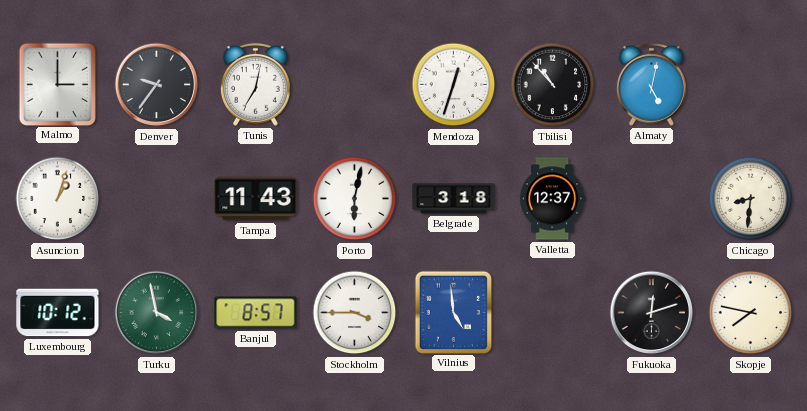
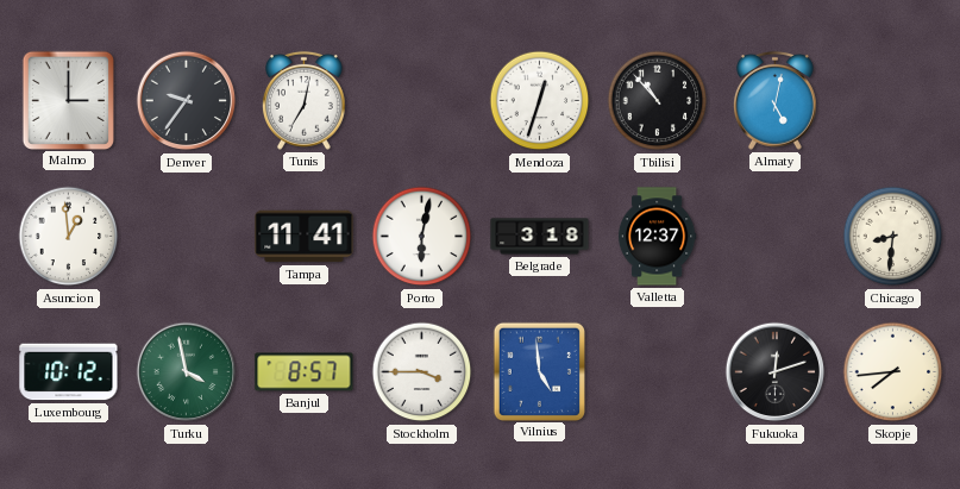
Asuncion: 1:03 -> 12:59 (69, 237)
Tampa: 11:43 -> 11:41 (305, 237)
Skopje: 7:47 -> 7:44 (893, 372)
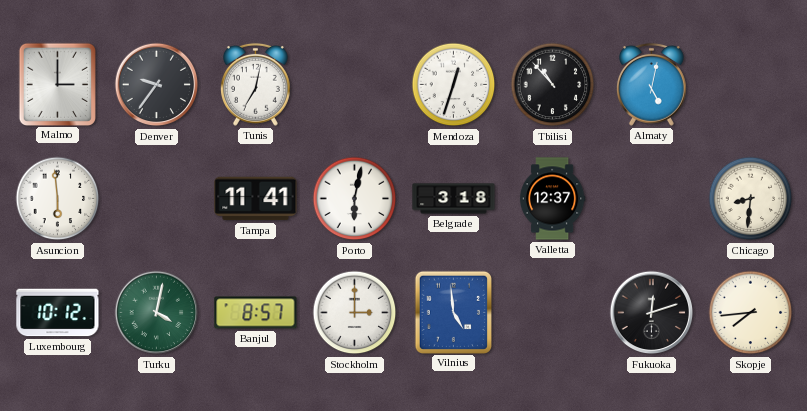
Asuncion: 12:59 -> 5:59 (58, 199)
Turku: 3:58 -> 4:02 (157, 313)
Stockholm: 3:45 -> 3:00 (355, 313)
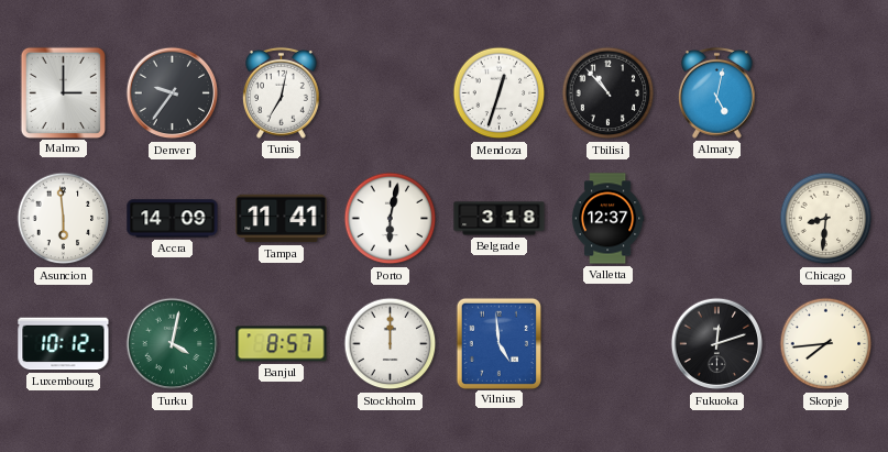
Accra: none -> 14:09 (173, 219)
Stockholm: 3:00 -> 12:00 (391, 344)
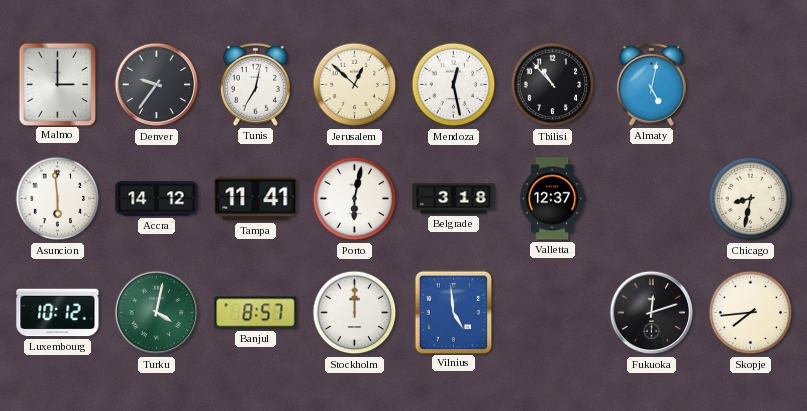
Jerusalem: none -> 12:52 (355, 85)
Mendoza: 12:33 -> 12:28 (454, 85)
Accra: 14:09 -> 14:12 (157, 199)
Chicago: 8:31 -> 8:32 (751, 199)
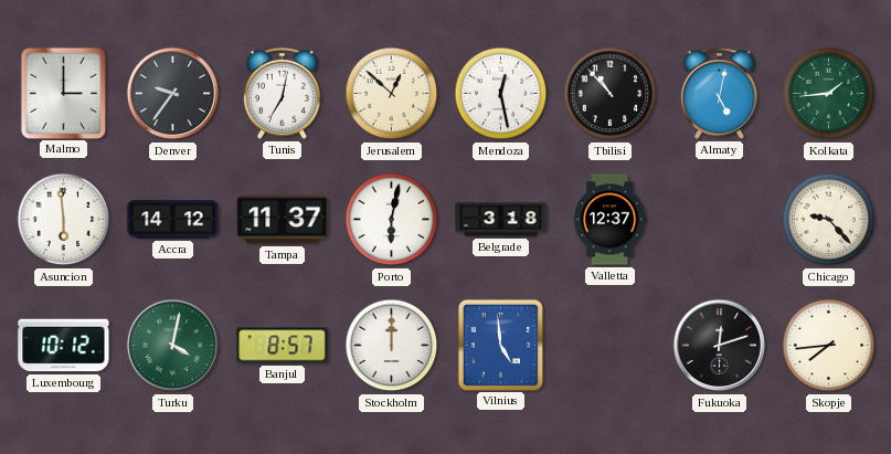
Kolkata: none -> 1:44 (829, 94)
Tampa: 11:41 -> 11:37 (283, 220)
Chicago: 8:32 -> 9:23 (829, 220)
